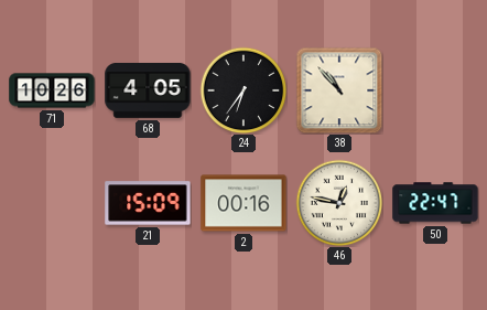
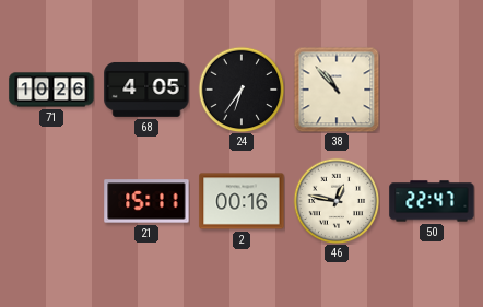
21: 15:09 -> 15:11 (146, 201)
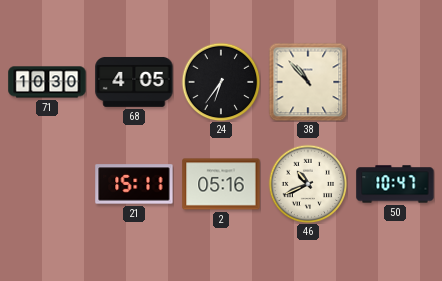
71: 10:26 -> 10:30 (47, 82)
2: 00:16 -> 05:16 (221, 184)
46: 12:47 -> 10:41 (308, 184)
50: 22:47 -> 10:47 (395, 184)
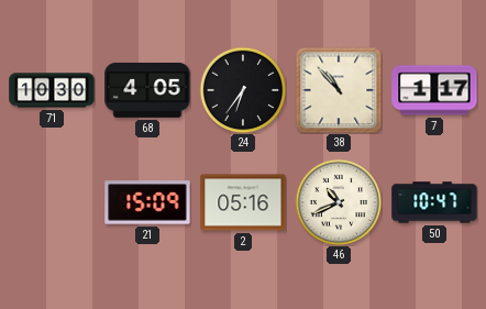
7: none -> 1:17 (434, 90)
21: 15:11 -> 15:09 (147, 202)
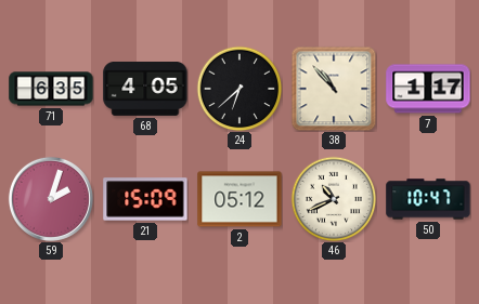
71: 10:30 -> 6:35 (51, 89)
24: 6:36 -> 6:38 (239, 89)
59: none -> 2:03 (51, 199)
2: 05:16 -> 05:12 (239, 199)
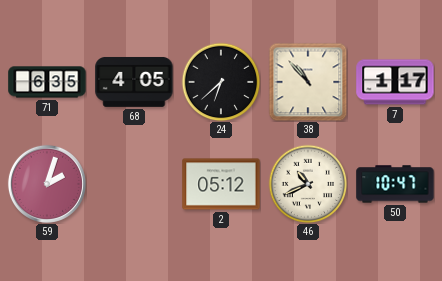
21: 15:09 -> none (145, 199)
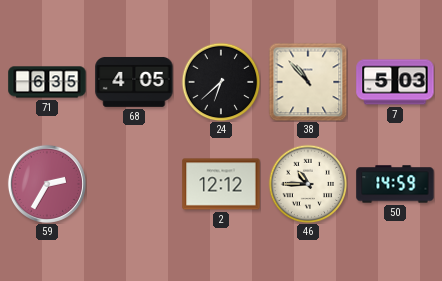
7: 1:17 -> 5:03 (395, 82)
59: 2:03 -> 2:35 (47, 184)
2: 05:12 -> 12:12 (221, 184)
46: 10:41 -> 10:45 (308, 184)
50: 10:47 -> 14:59 (395, 184)
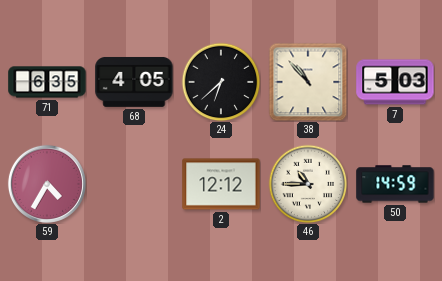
59: 2:35 -> 4:35 (47, 184)
